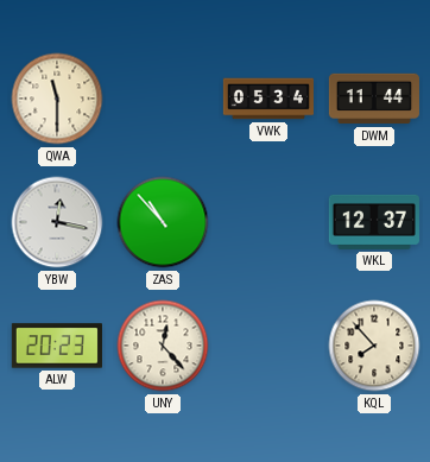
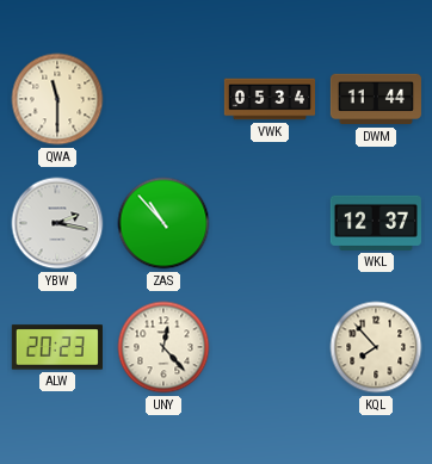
YBW: 12:17 -> 2:17 (57, 223)
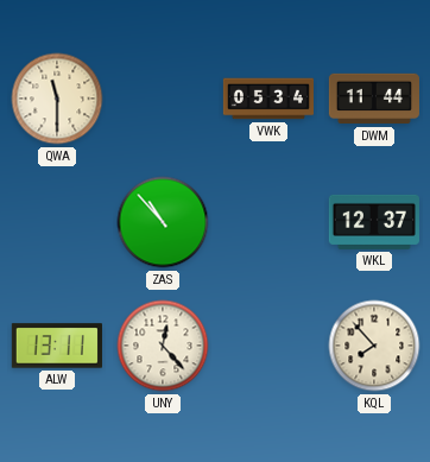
YBW: 2:17 -> none (57, 223)
ALW: 20:23 -> 13:11 (57, 346)
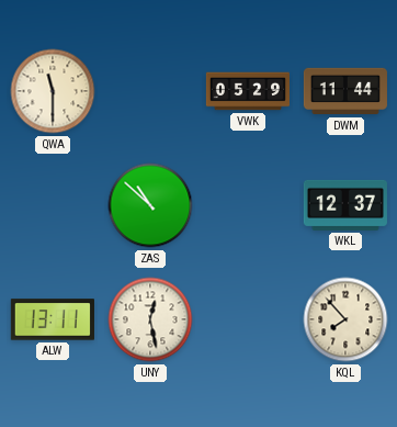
VWK: 05:34 -> 05:29 (247, 91)
ZAS: 10:53 -> 10:52 (150, 205)
UNY: 12:23 -> 12:28 (150, 319)
